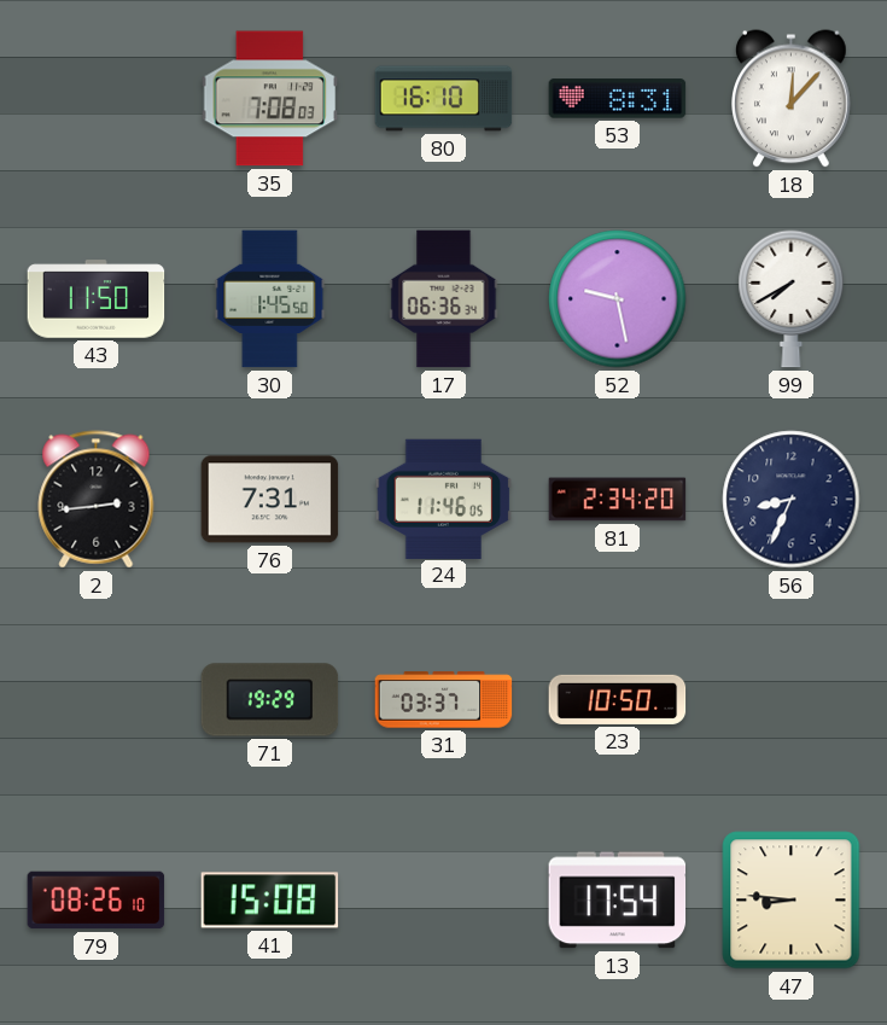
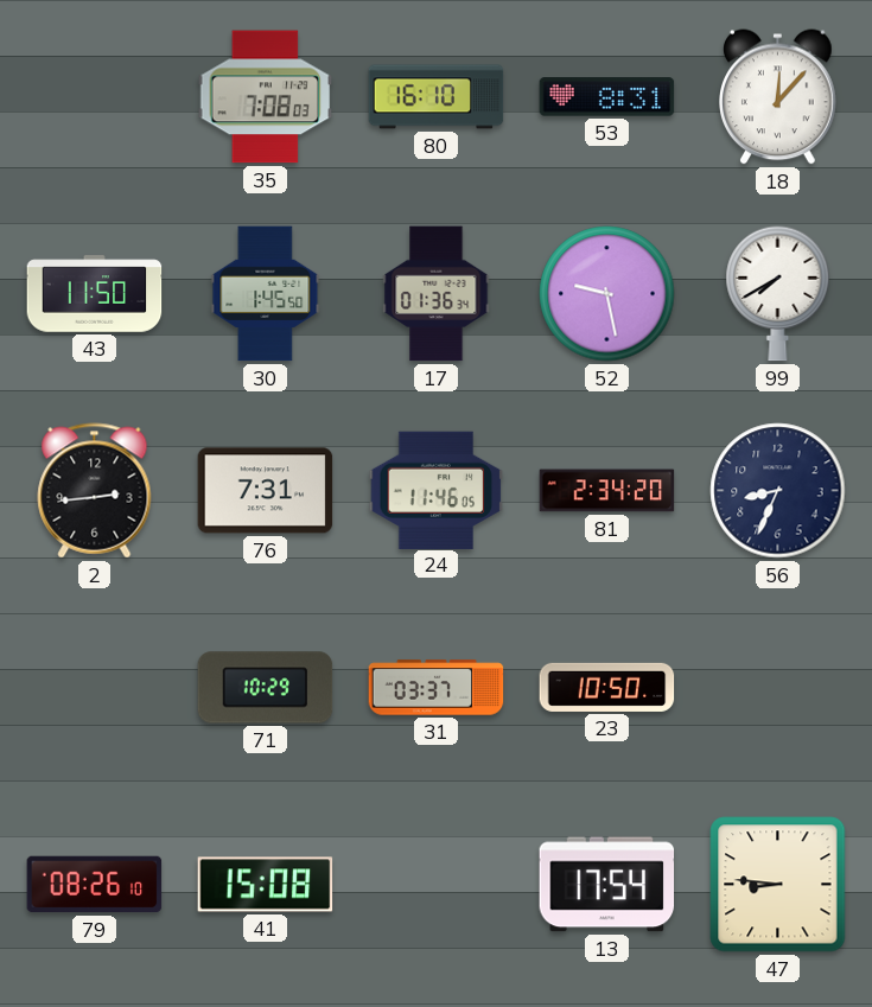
17: 06:36 -> 01:36 (437, 294)
71: 19:29 -> 10:29 (266, 688)
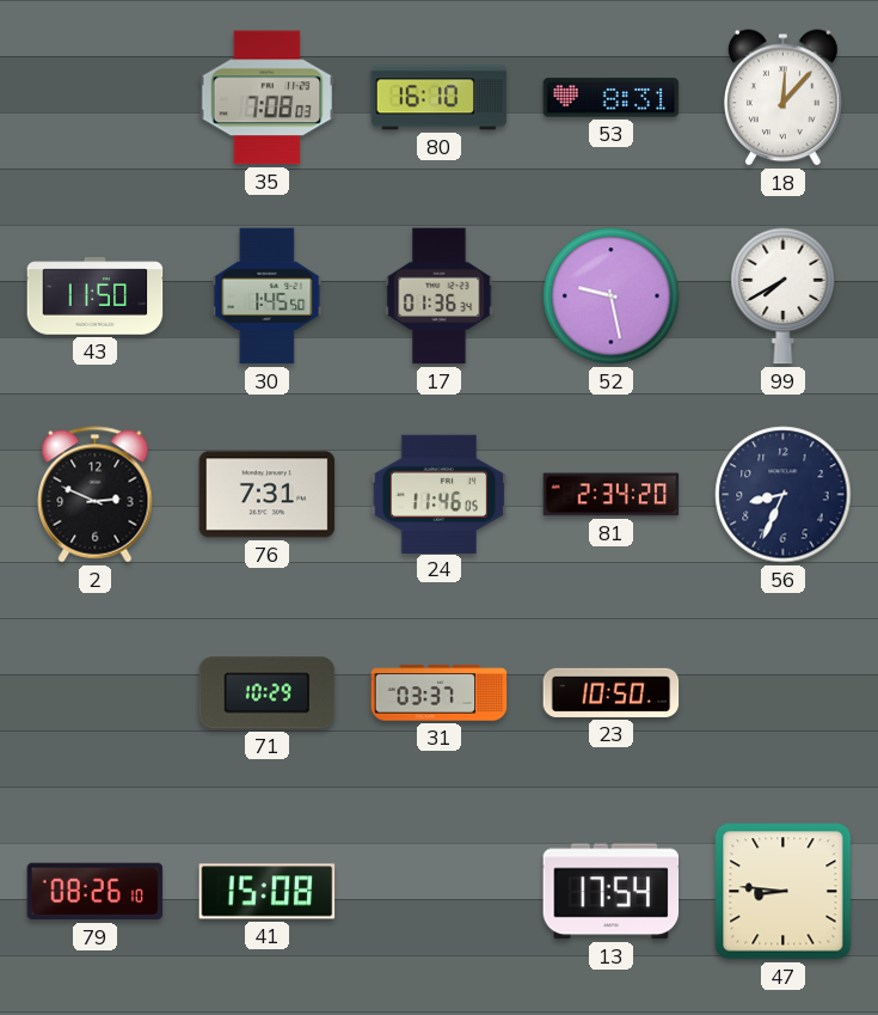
2: 2:44 -> 2:49 (96, 495)
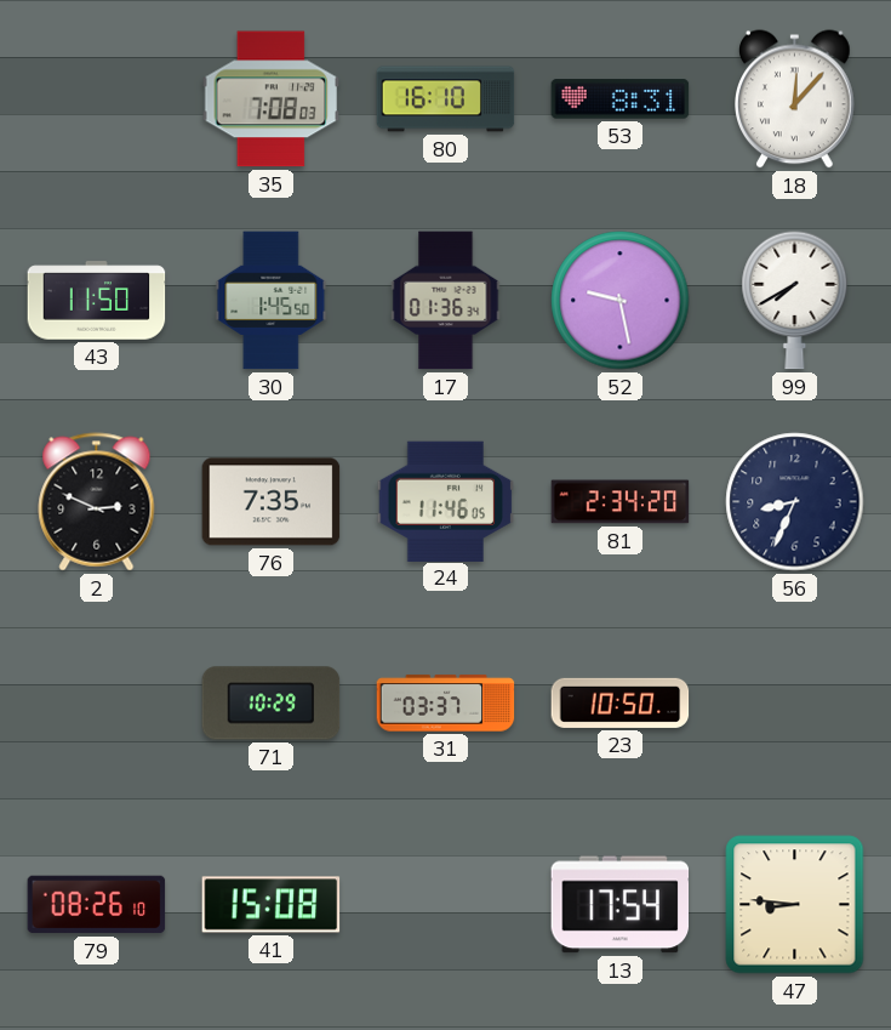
76: 7:31 -> 7:35 (272, 502)
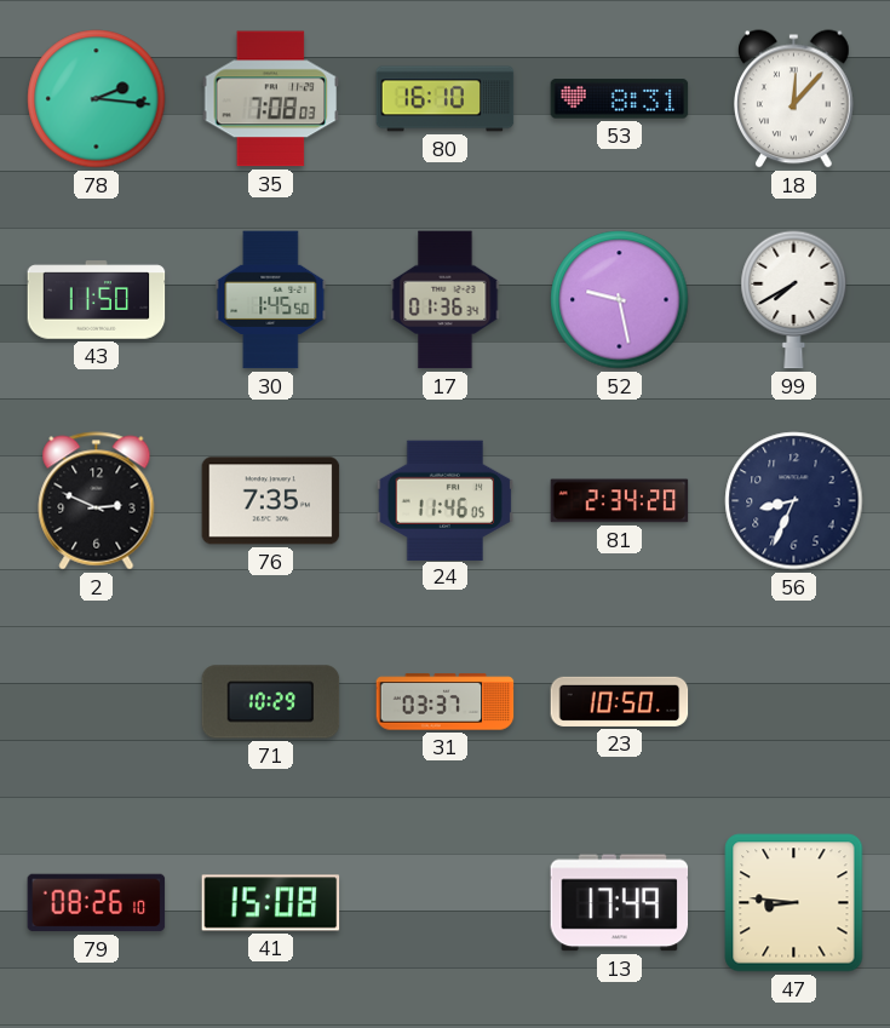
78: none -> 2:16 (97, 99)
13: 17:54 -> 17:49 (620, 903)
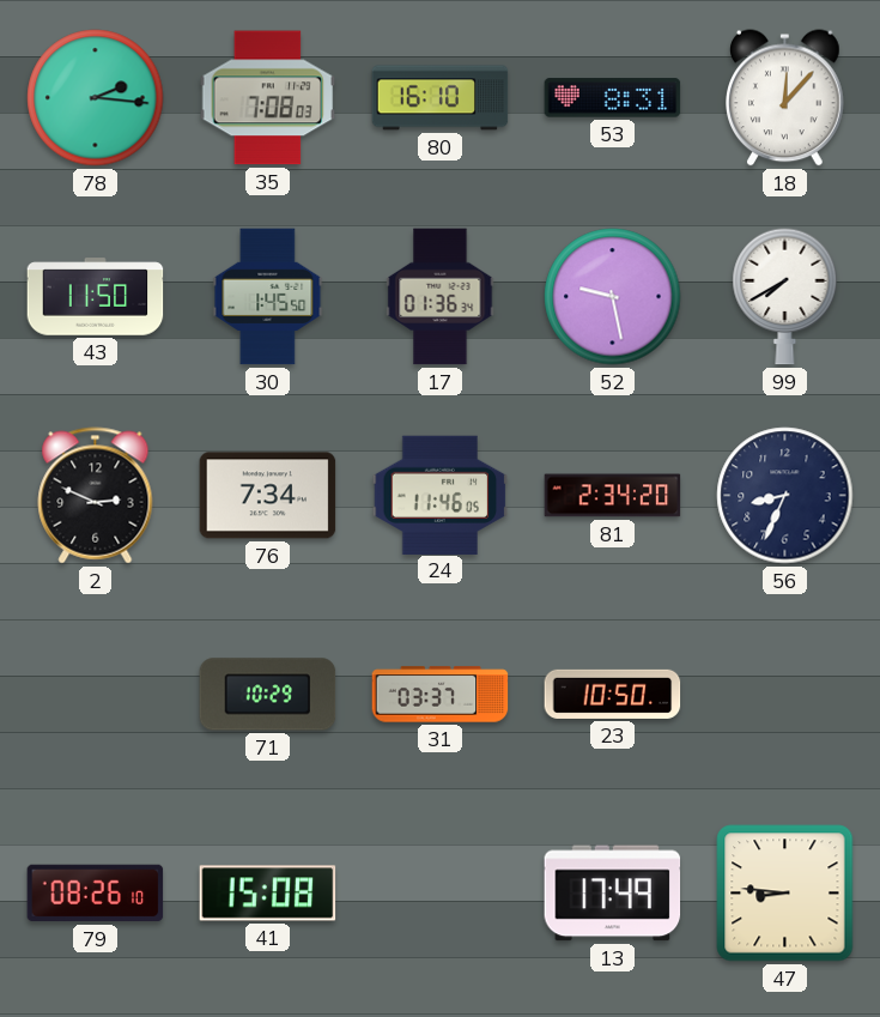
76: 7:35 -> 7:34 (268, 496)
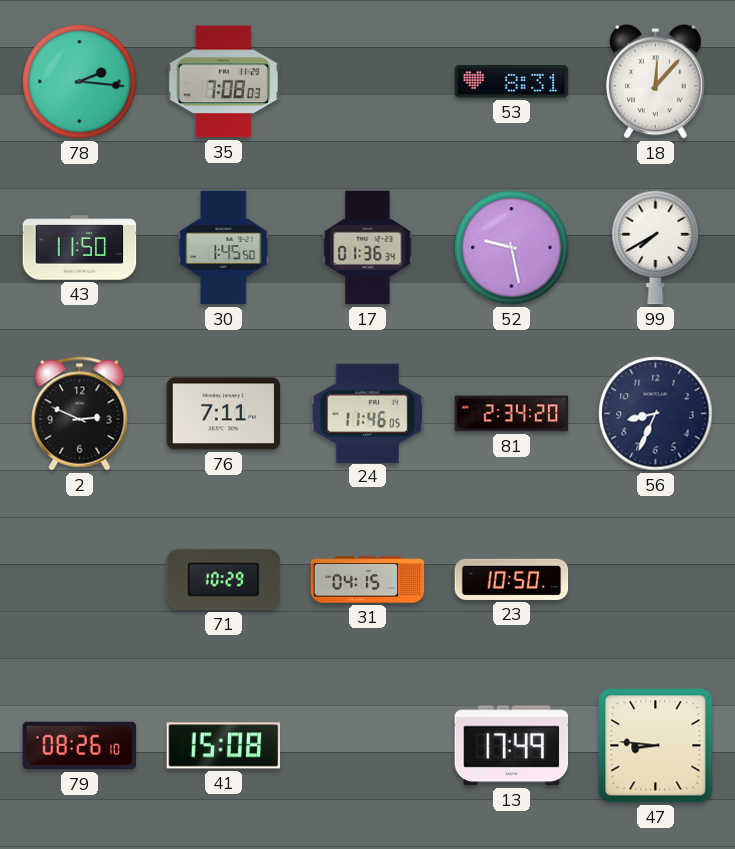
80: 16:10 -> none (441, 98)
76: 7:34 -> 7:11 (224, 414)
31: 03:37 -> 04:15 (368, 580)
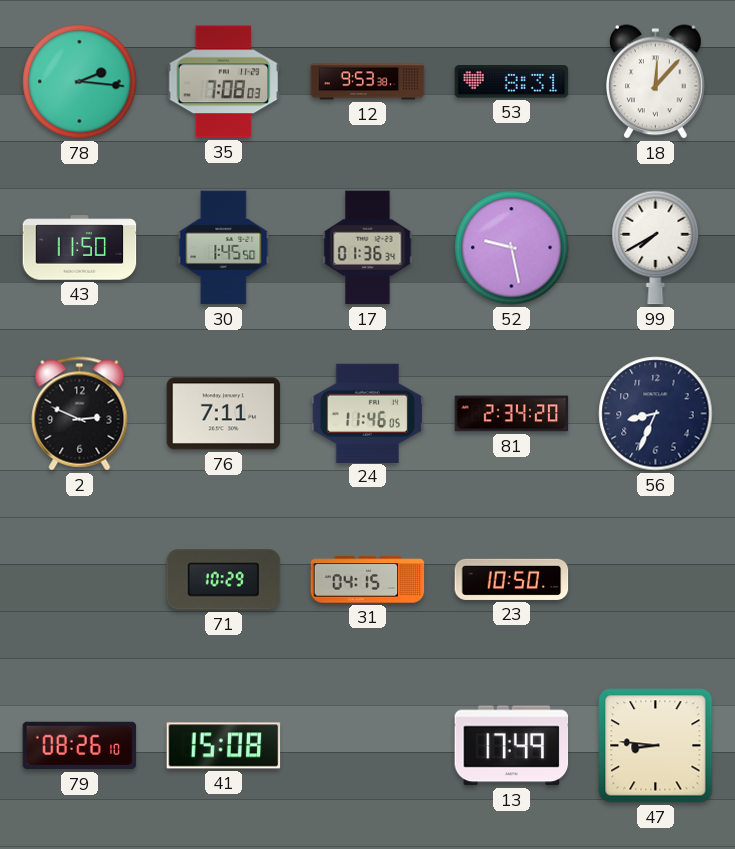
12: none -> 9:53 (368, 82)
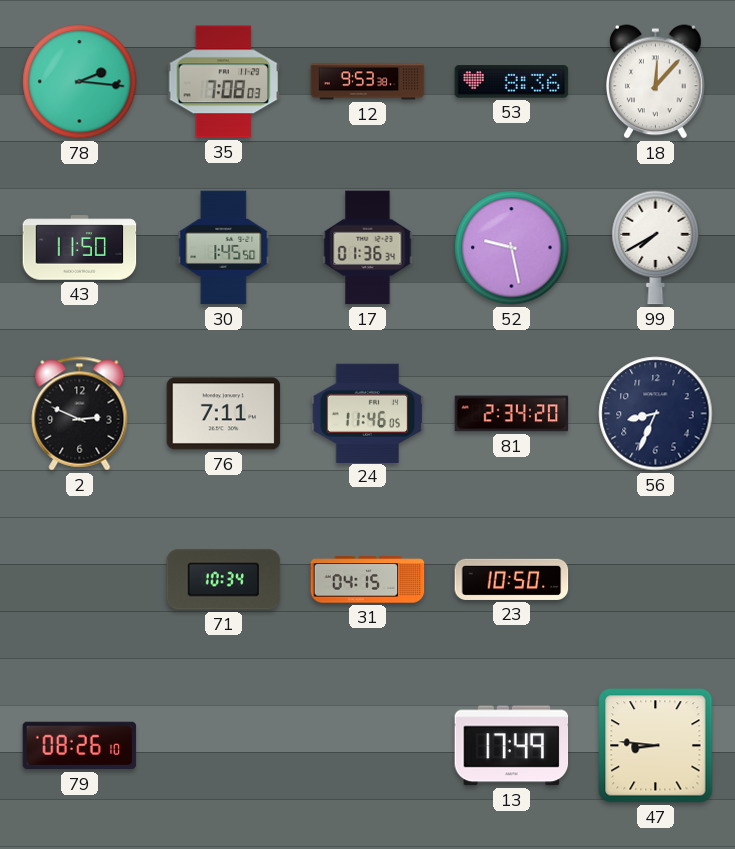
53: 8:31 -> 8:36 (512, 82)
71: 10:29 -> 10:34 (224, 580)
41: 15:08 -> none (224, 746)
